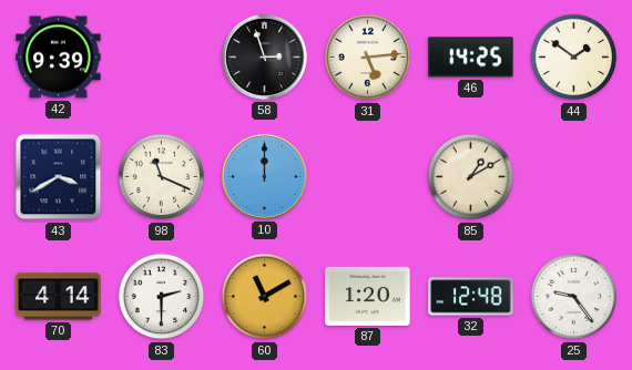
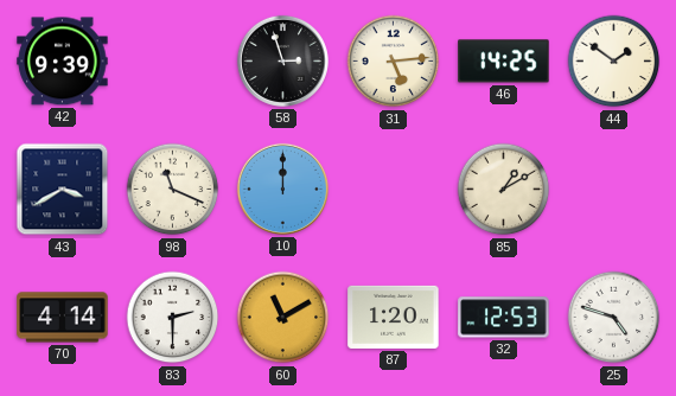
32: 12:48 -> 12:53 (504, 318)
25: 9:24 -> 4:48 (614, 318)
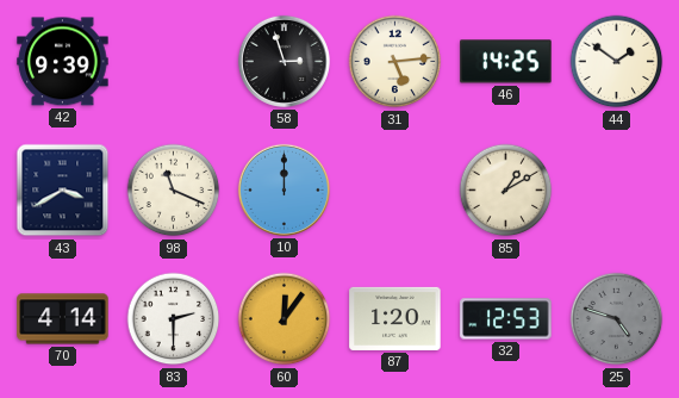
60: 11:10 -> 12:06 (285, 319)
25 dial: white -> grey (617, 319)
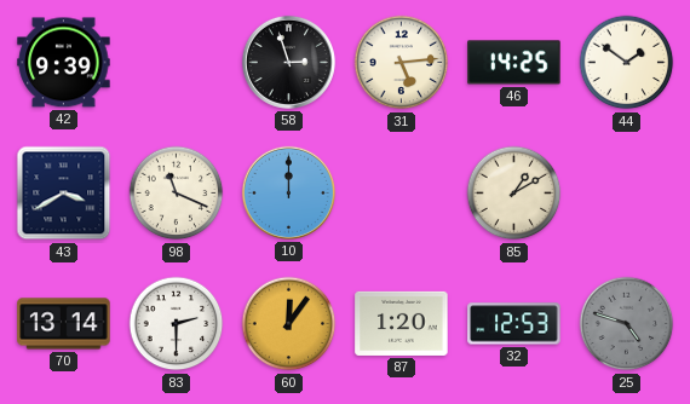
70: 4:14 -> 13:14 (64, 324)
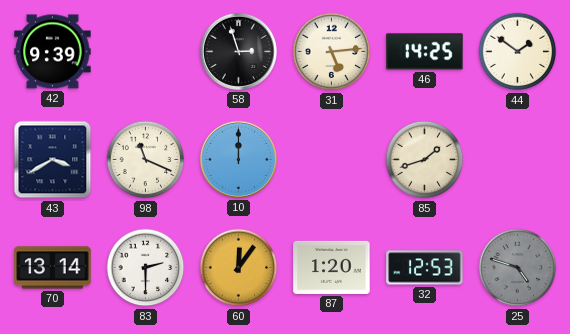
85: 1:10 -> 1:42 (425, 160)
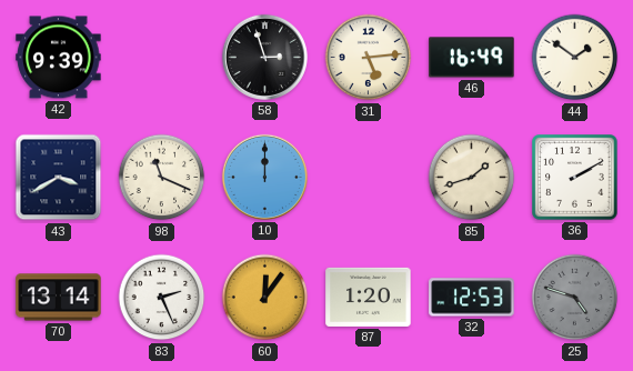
46: 14:25 -> 16:49 (472, 58)
36: none -> 2:10 (575, 178)
83: 2:30 -> 2:26 (162, 298)
